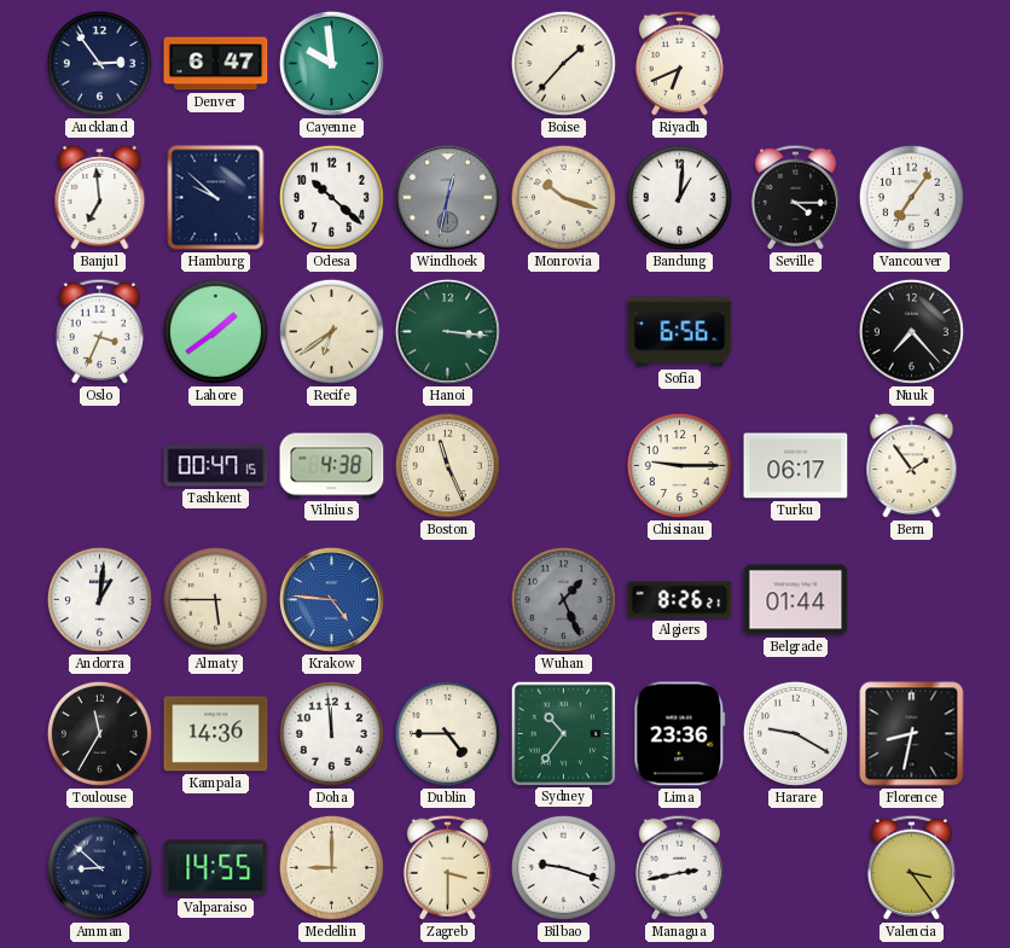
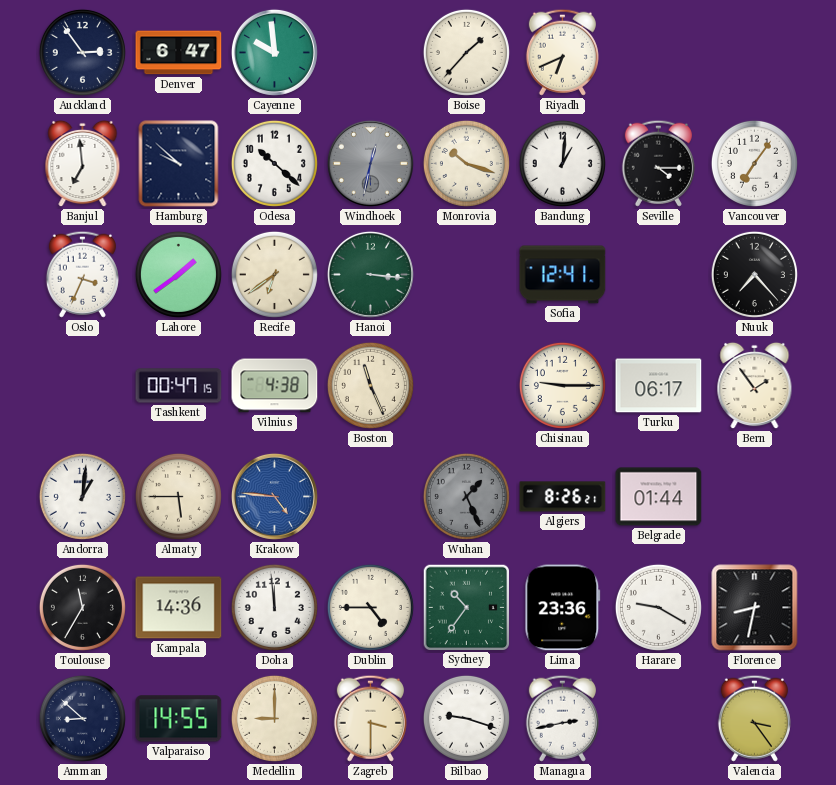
Sofia: 6:56 -> 12:41 (563, 275)
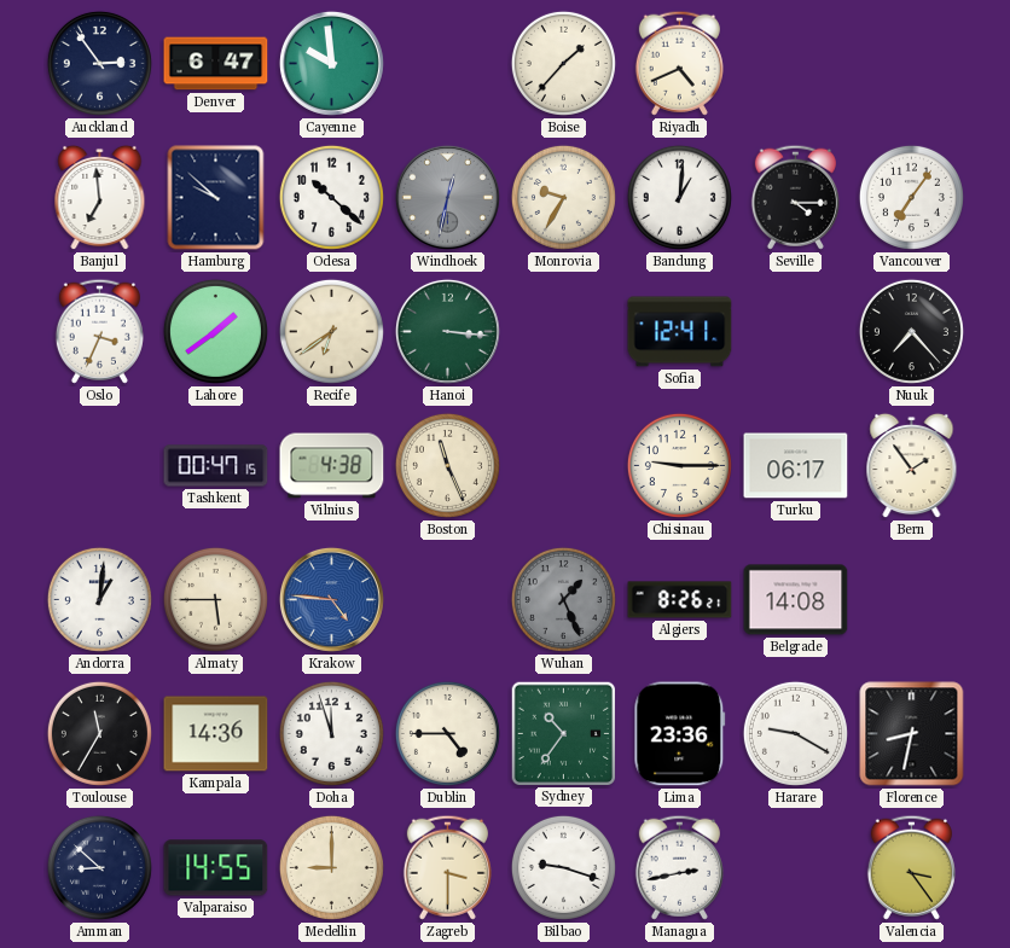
Riyadh: 6:41 -> 4:41 (679, 63)
Monrovia: 10:18 -> 9:35 (563, 197)
Belgrade: 01:44 -> 14:08 (796, 600)
Doha: 11:59 -> 11:57 (331, 733)
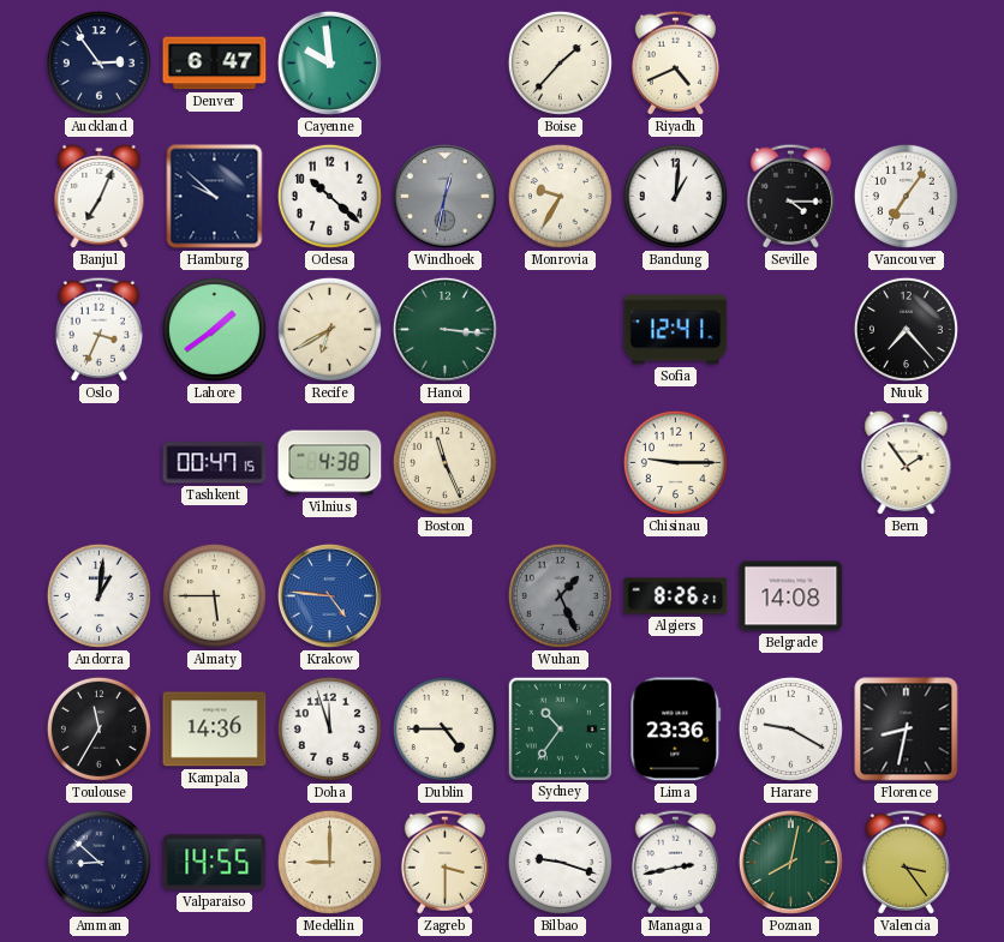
Banjul: 6:59 -> 7:04 (100, 197)
Recife: 6:39 -> 6:40 (329, 329)
Turku: 06:17 -> none (796, 466)
Poznan: none -> 8:02 (790, 862)
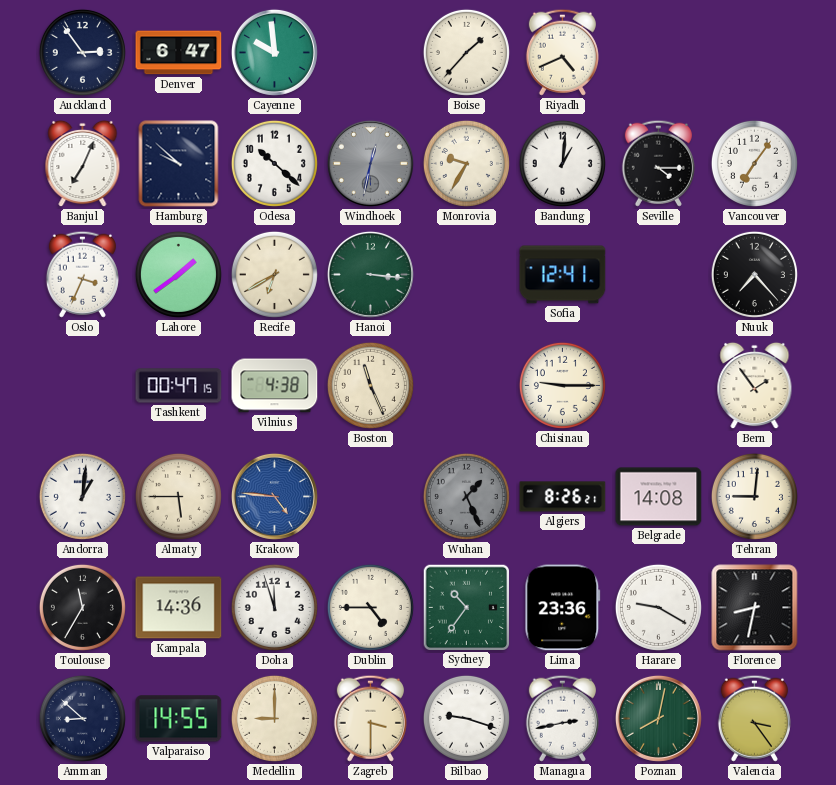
Tehran: none -> 9:01 (754, 496)
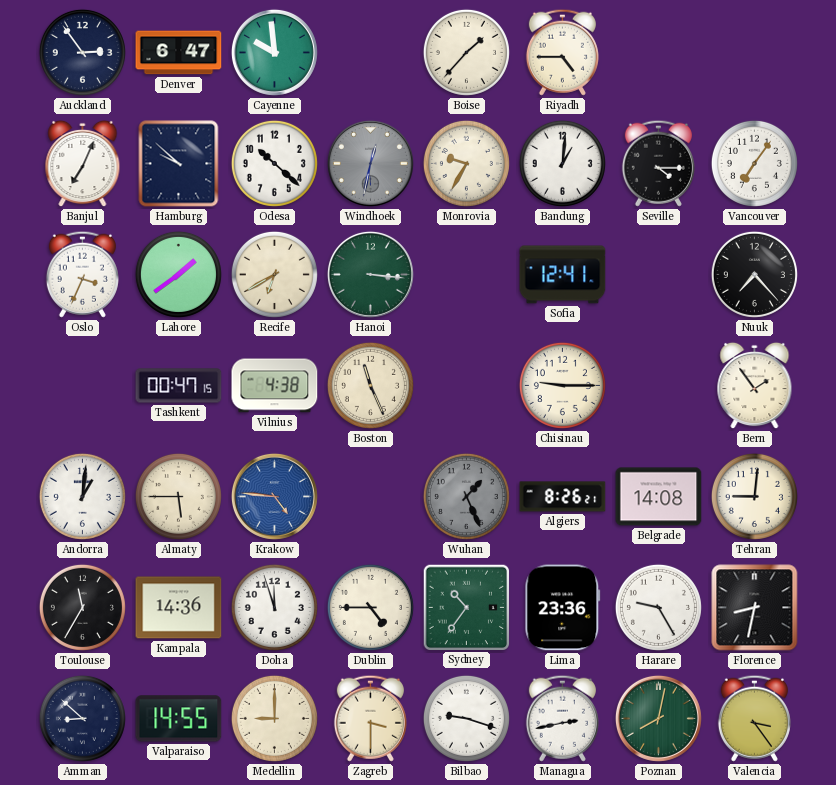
Riyadh: 4:41 -> 4:45 (562, 52)
Harare: 9:20 -> 9:25 (658, 607)
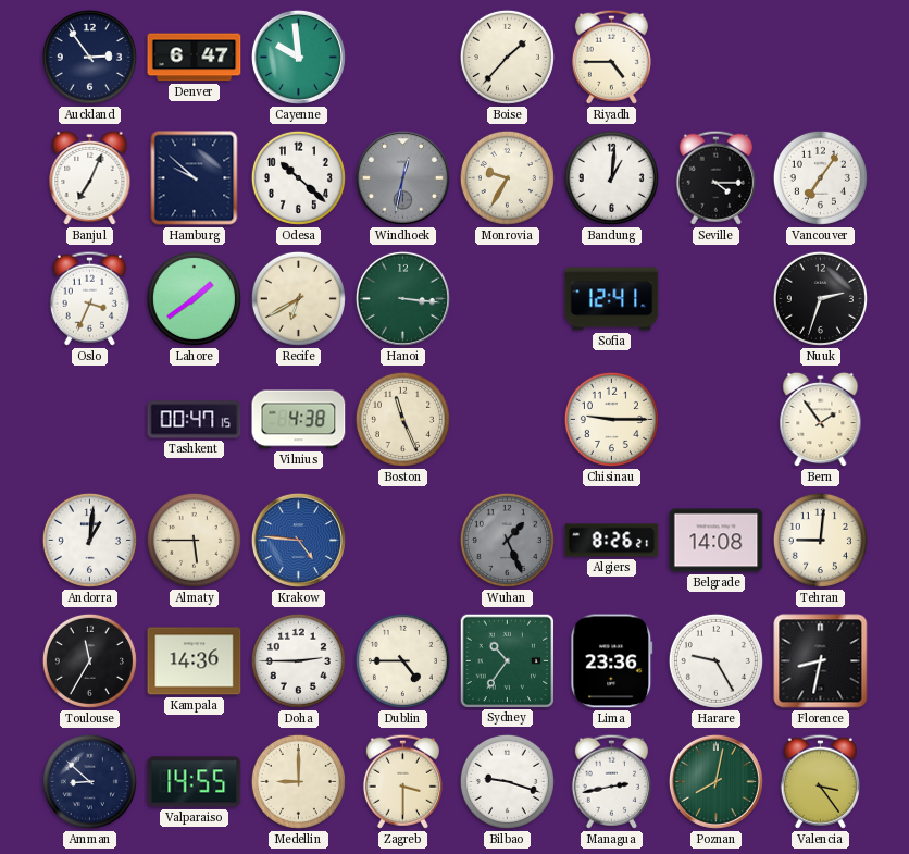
Nuuk: 7:23 -> 2:33 (820, 298)
Doha: 11:57 -> 2:45 (298, 660)
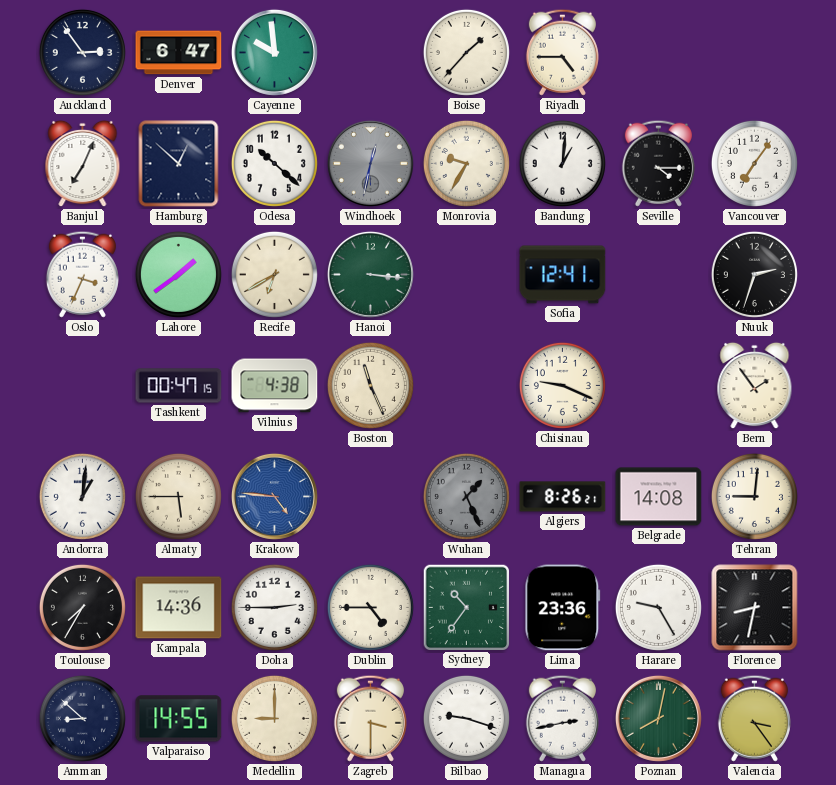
Hamburg: 9:52 -> 12:52 (179, 164)
Chisinau: 9:15 -> 9:19 (562, 385)
Toulouse: 11:35 -> 7:35 (82, 607)
